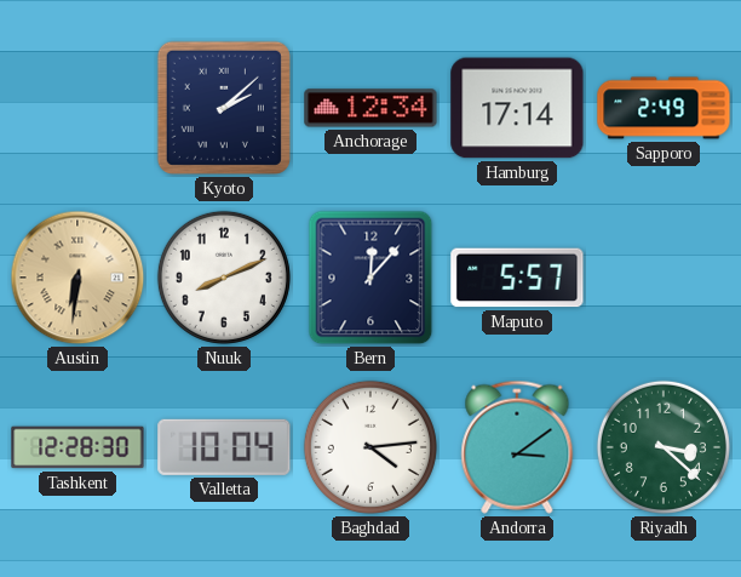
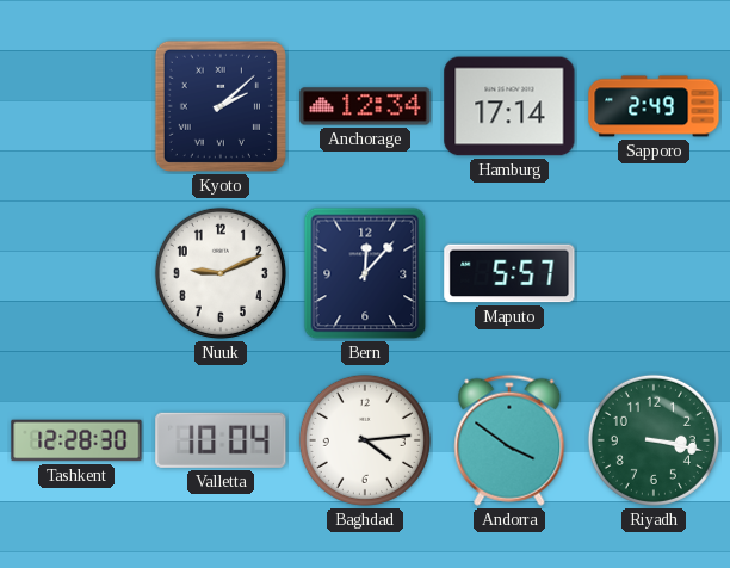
Austin: 6:31 -> none (77, 278)
Nuuk: 8:11 -> 9:11 (221, 273)
Andorra: 3:09 -> 3:51 (509, 440)
Riyadh: 3:22 -> 3:17 (654, 440)
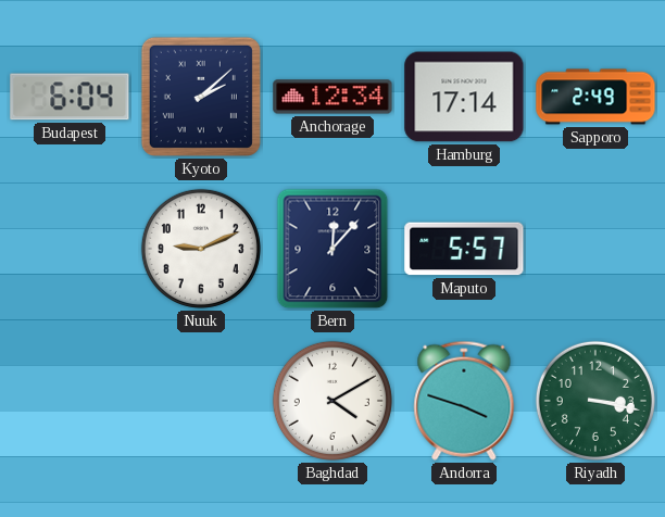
Budapest: none -> 6:04 (70, 97)
Tashkent: 12:28 -> none (76, 440)
Valletta: 10:04 -> none (221, 440)
Baghdad: 4:14 -> 4:10 (332, 401)
Andorra: 3:51 -> 3:48 (464, 401)
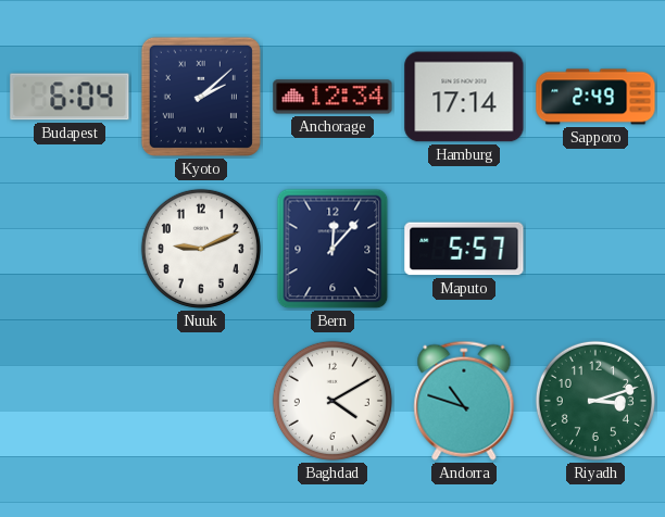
Andorra: 3:48 -> 10:48 (464, 401)
Riyadh: 3:17 -> 3:12 (595, 401)
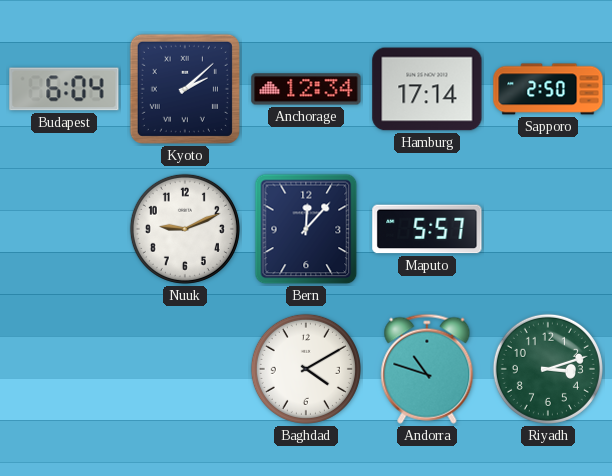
Sapporo: 2:49 -> 2:50 (548, 89)
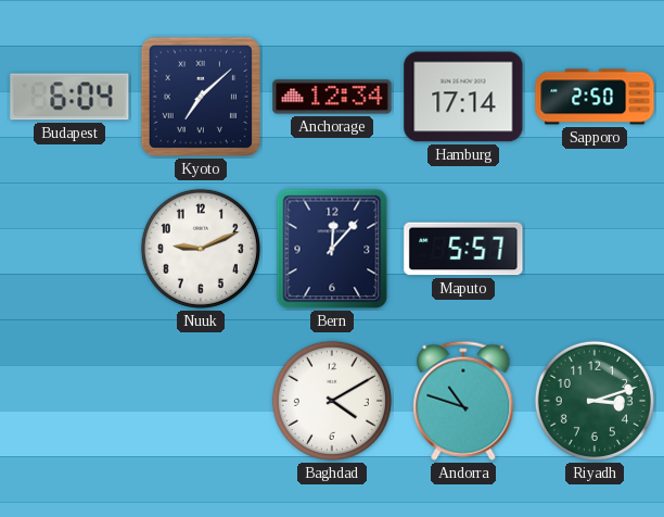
Kyoto: 2:08 -> 7:08 (201, 97)
